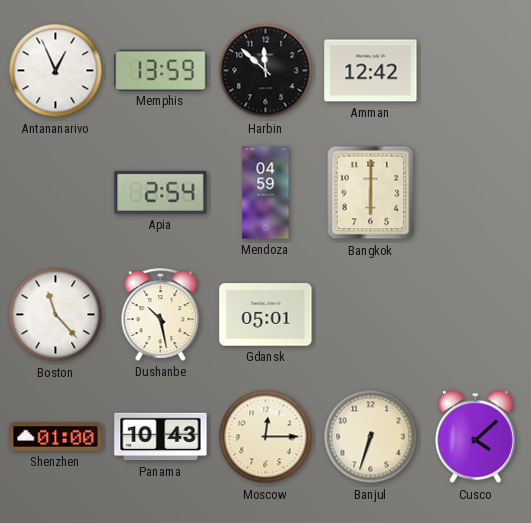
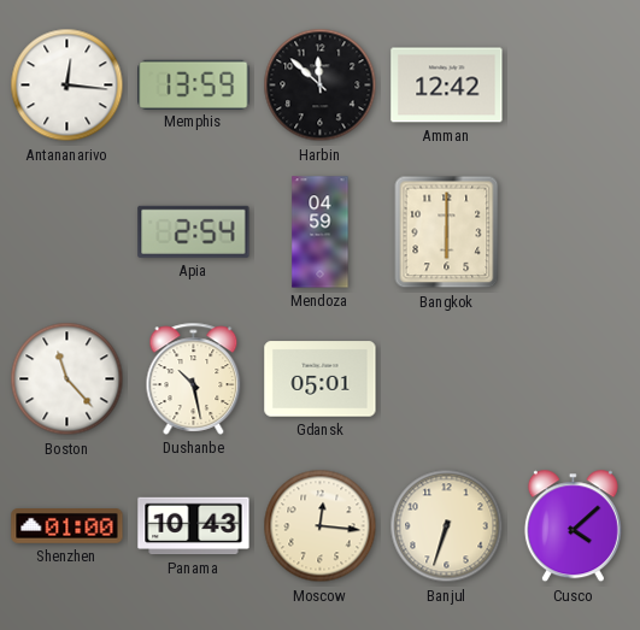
Antananarivo: 12:56 -> 12:16 (67, 86)
Moscow: 12:15 -> 12:16 (321, 526)
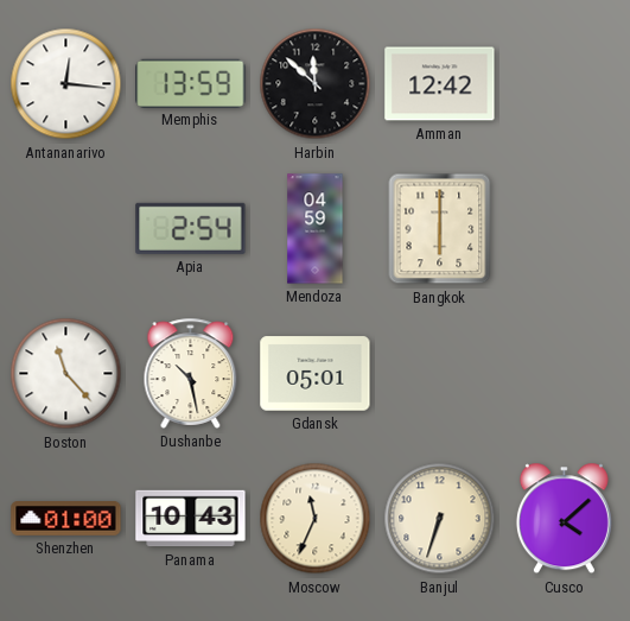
Moscow: 12:16 -> 11:34 (316, 519)
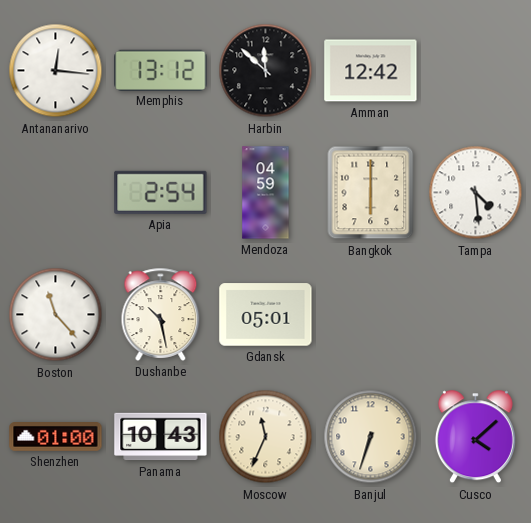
Memphis: 13:59 -> 13:12 (161, 70)
Tampa: none -> 4:29 (476, 193)
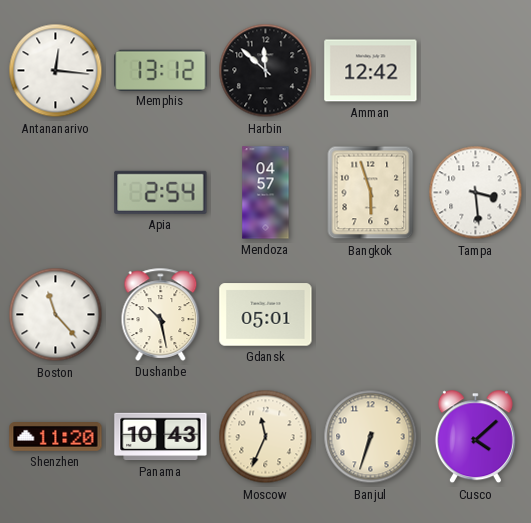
Mendoza: 04:59 -> 04:57 (266, 193)
Bangkok: 6:00 -> 5:57 (371, 193)
Tampa: 4:29 -> 3:29 (476, 193)
Shenzhen: 01:00 -> 11:20 (56, 437)
